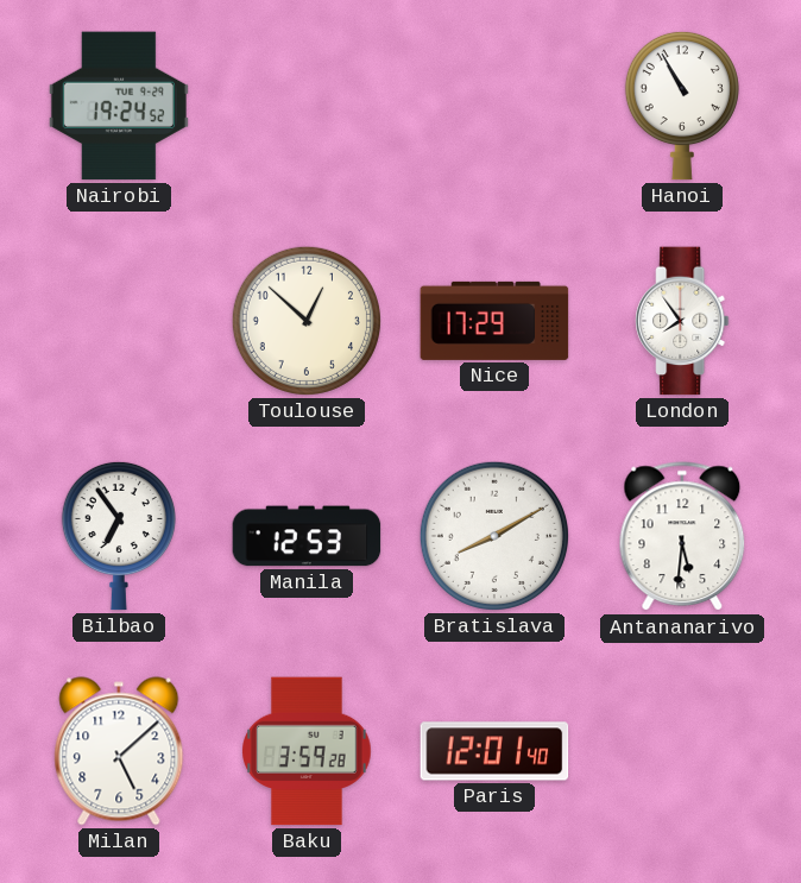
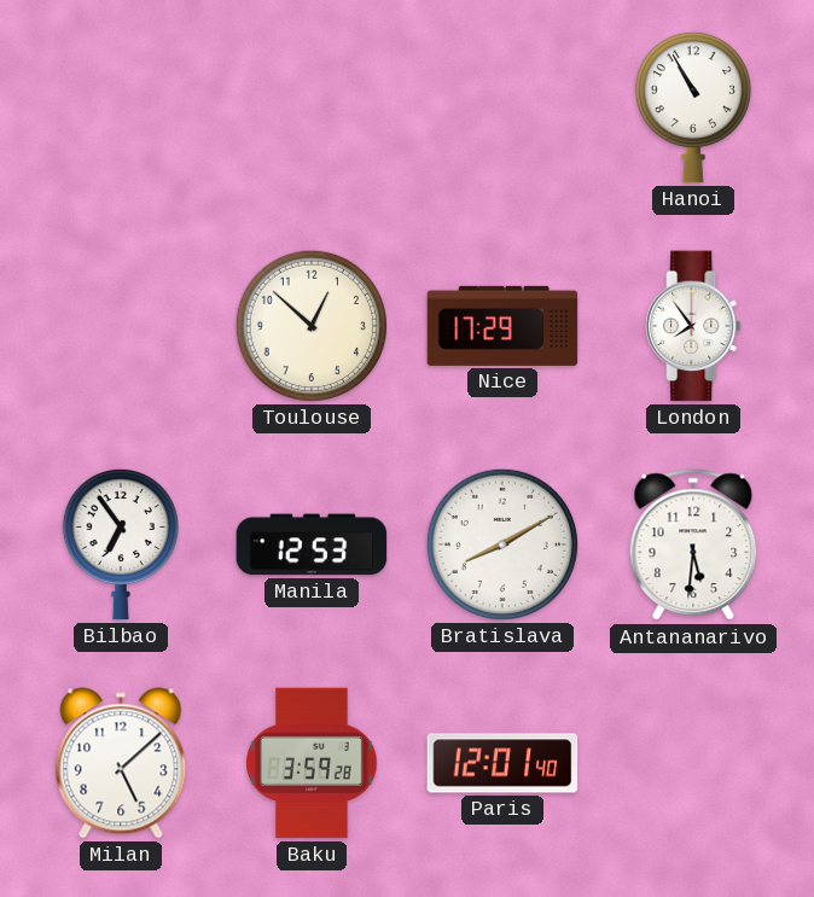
Nairobi: 19:24 -> none (119, 106)
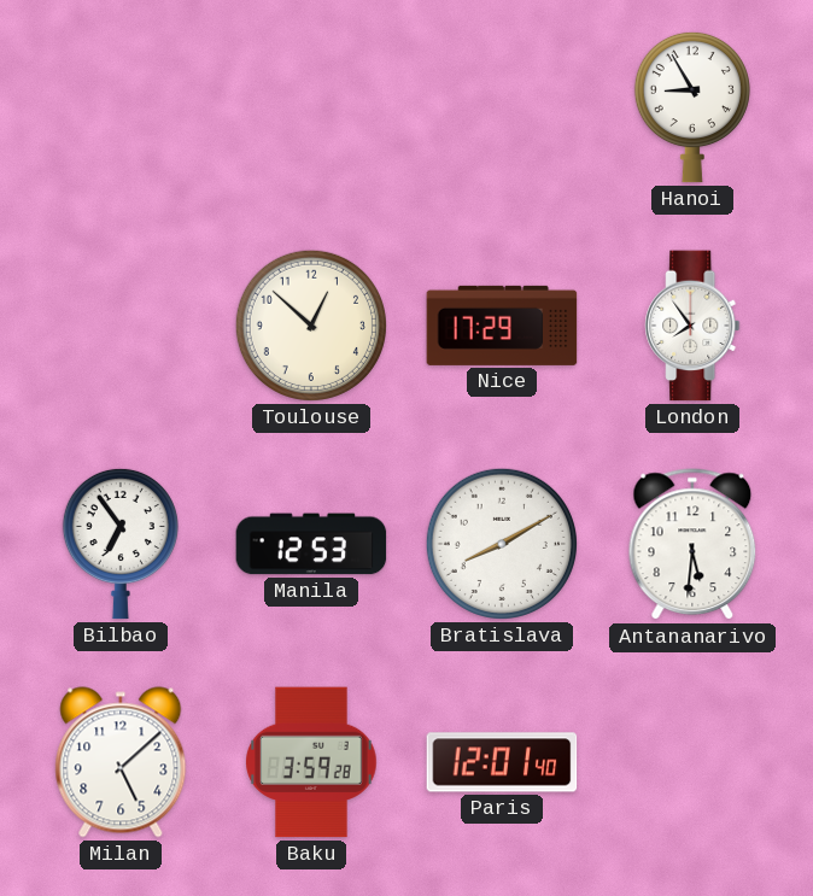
Hanoi: 10:55 -> 8:55 (692, 107)
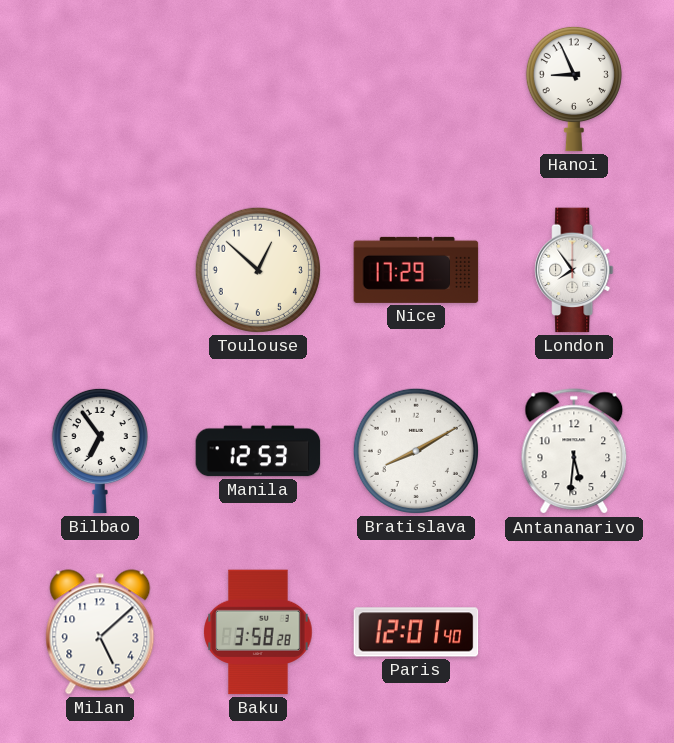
Hanoi: 8:55 -> 8:56 (574, 89)
Baku: 3:59 -> 3:58 (258, 632)
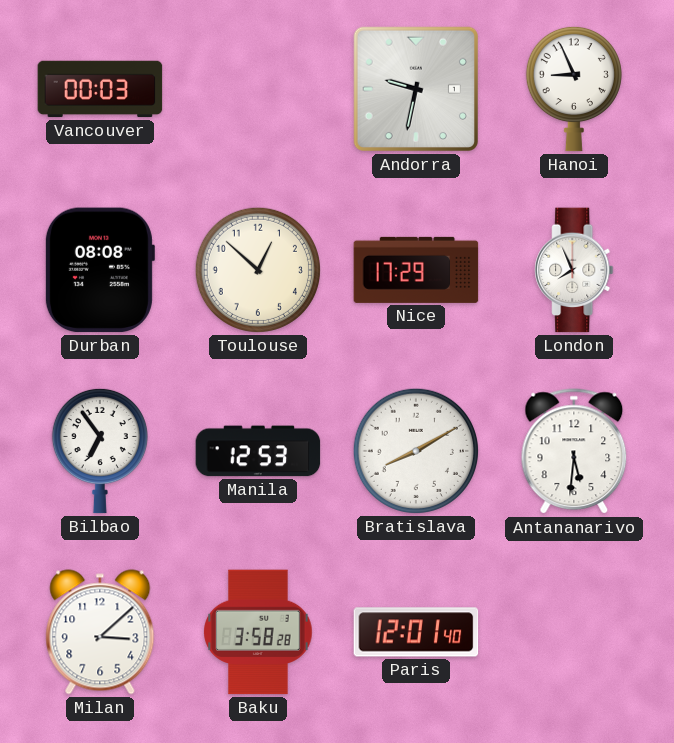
Vancouver: none -> 00:03 (100, 89)
Andorra: none -> 9:32 (416, 89)
Durban: none -> 08:08 (99, 270)
London: 7:54 -> 7:56 (574, 270)
Milan: 5:08 -> 3:08 (100, 632)
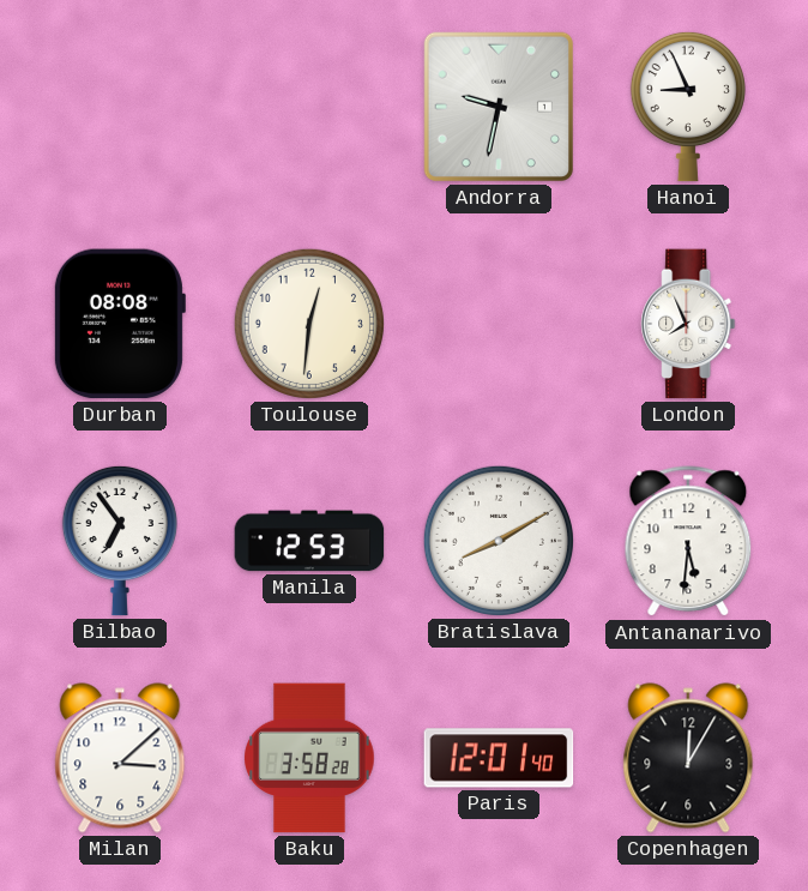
Vancouver: 00:03 -> none (100, 89)
Toulouse: 12:52 -> 12:31 (309, 324)
Nice: 17:29 -> none (416, 270)
Copenhagen: none -> 12:05 (688, 758)
